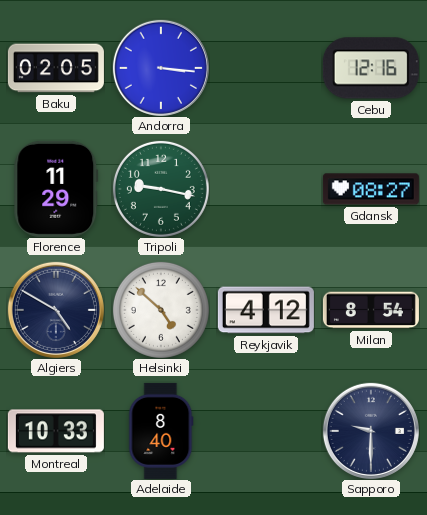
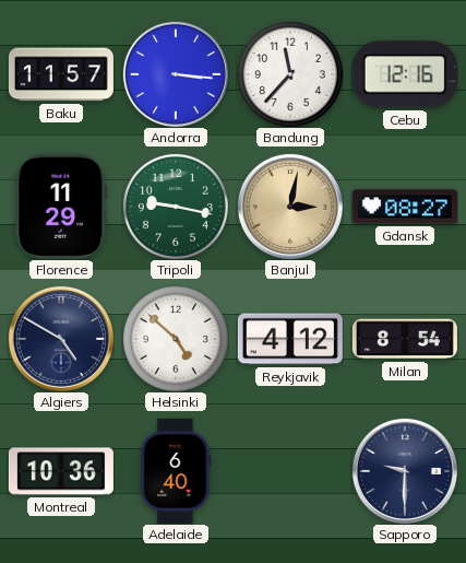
Baku: 02:05 -> 11:57 (61, 74)
Bandung: none -> 11:37 (290, 74)
Banjul: none -> 3:02 (290, 207)
Montreal: 10:33 -> 10:36 (61, 471)
Adelaide: 8:40 -> 6:40 (176, 471)
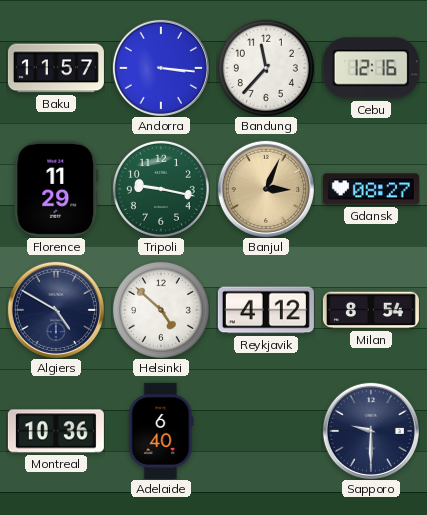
Banjul: 3:02 -> 3:04 (266, 189)
